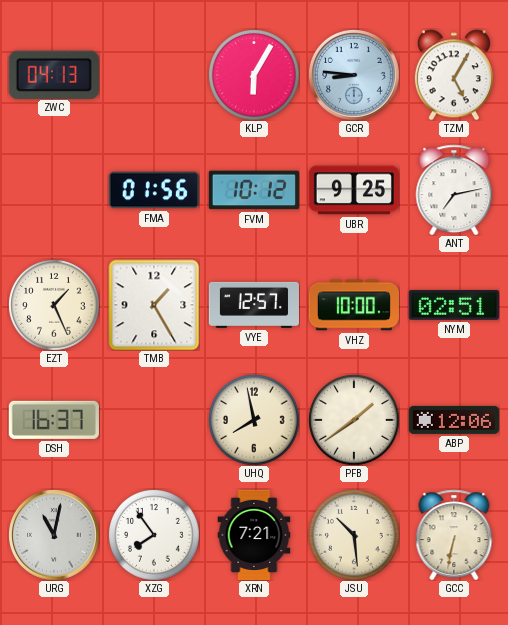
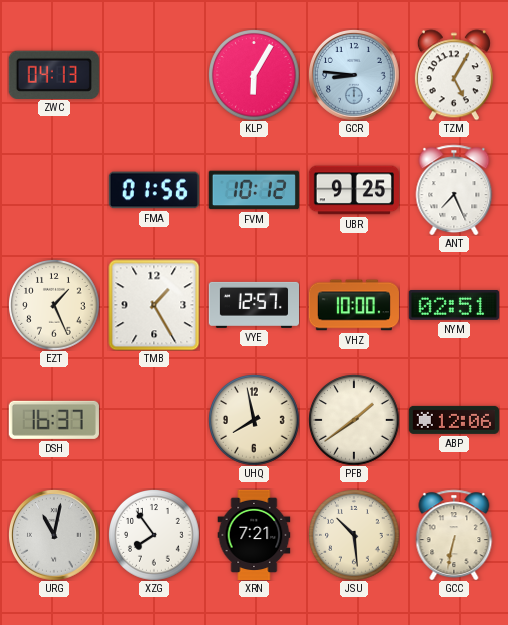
ANT: 7:13 -> 7:26 (454, 190)
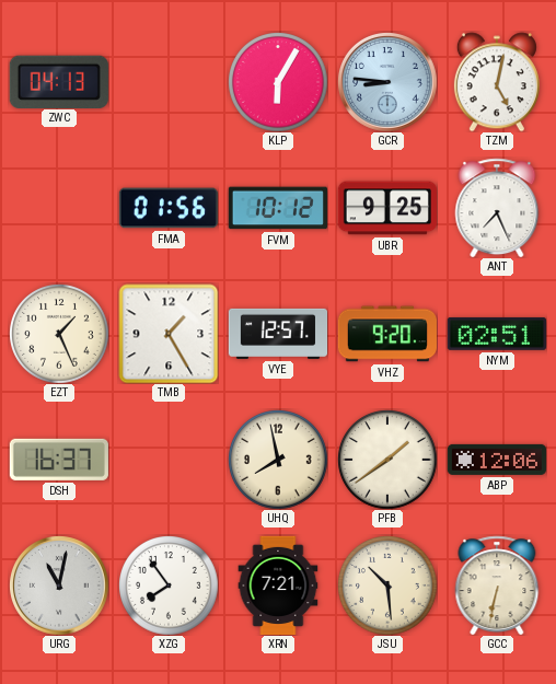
TZM: 5:05 -> 5:02 (497, 82)
VHZ: 10:00 -> 9:20 (387, 334)
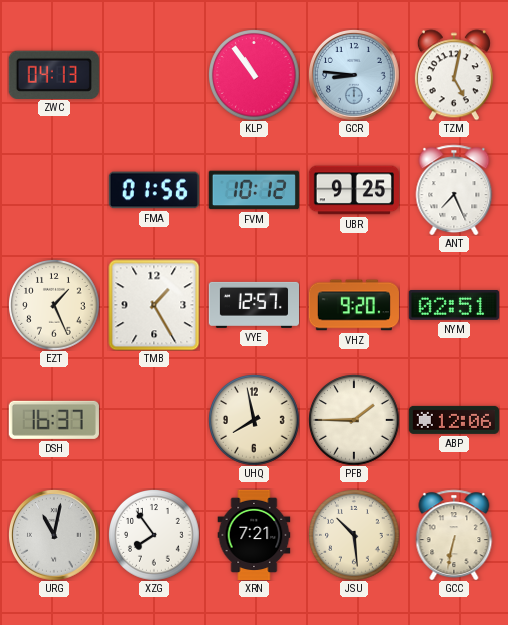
KLP: 6:05 -> 10:54 (254, 75)
PFB: 1:39 -> 1:45 (354, 420)
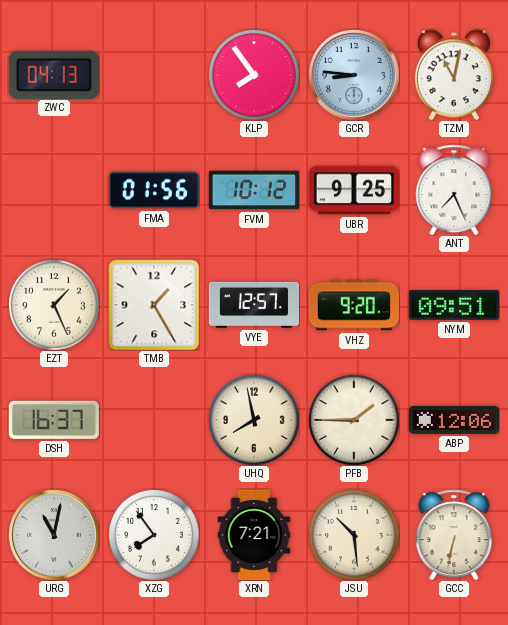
KLP: 10:54 -> 7:54 (254, 75)
TZM: 5:02 -> 11:02 (454, 75)
NYM: 02:51 -> 09:51 (454, 305)
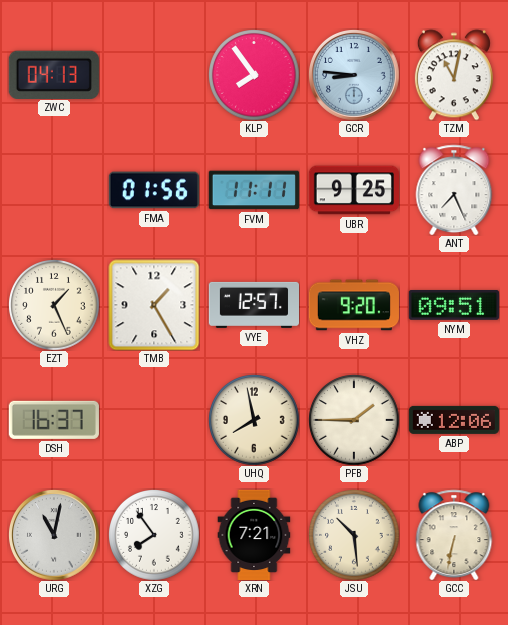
FVM: 10:12 -> 11:11 (254, 190)
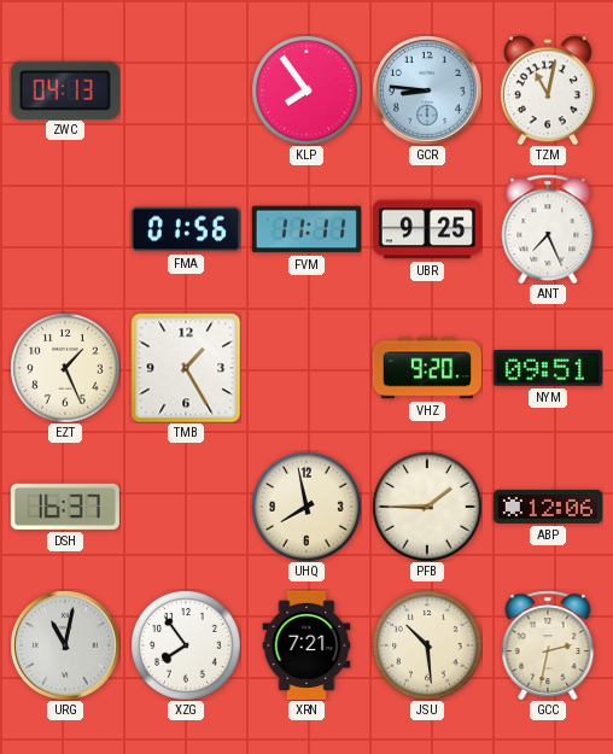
VYE: 12:57 -> none (253, 305)
GCC: 6:32 -> 2:32 (548, 645)
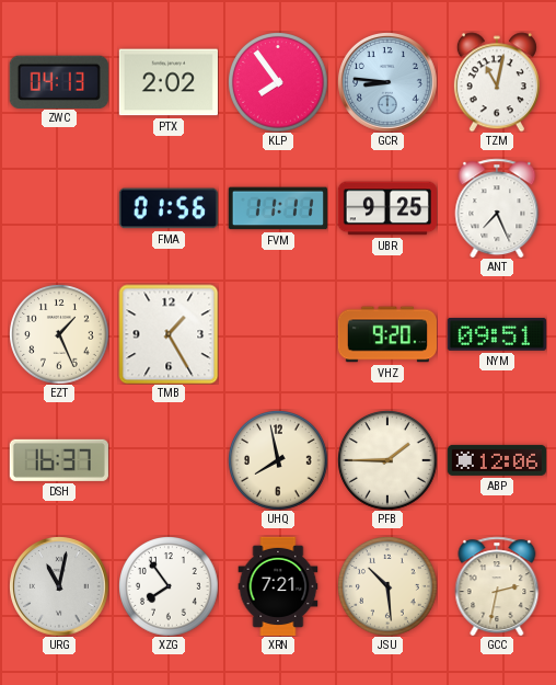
PTX: none -> 2:02 (169, 82)
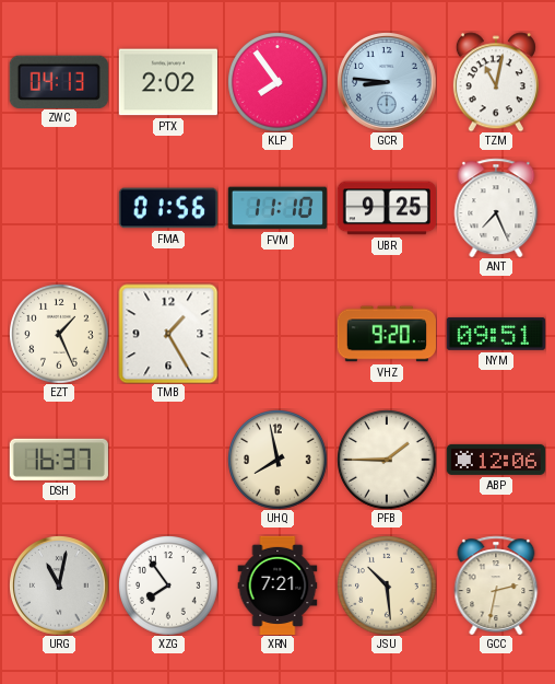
FVM: 11:11 -> 11:10 (277, 208)
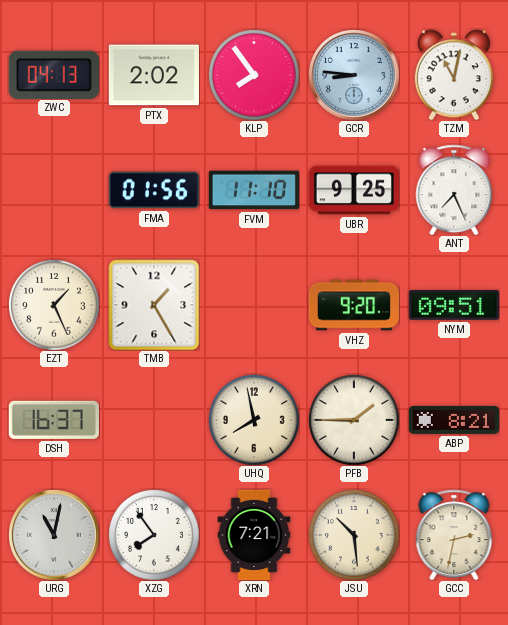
ABP: 12:06 -> 8:21 (454, 420)
